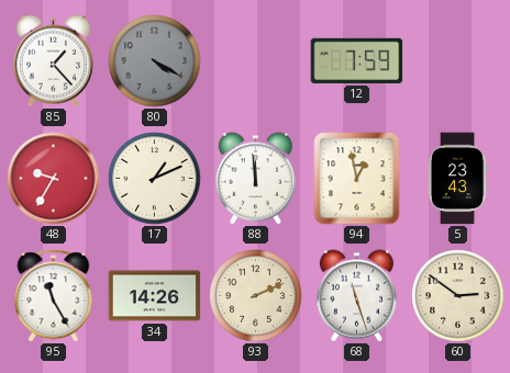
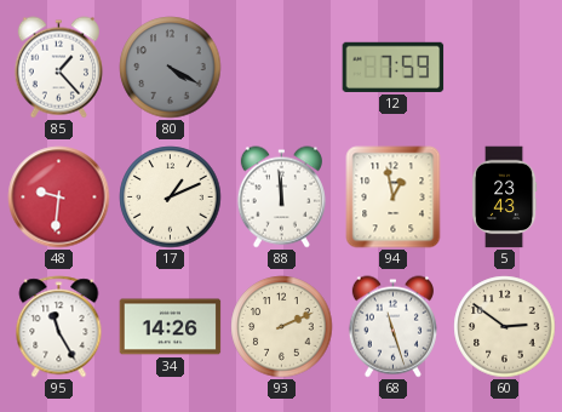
48: 9:35 -> 9:31 (59, 198)
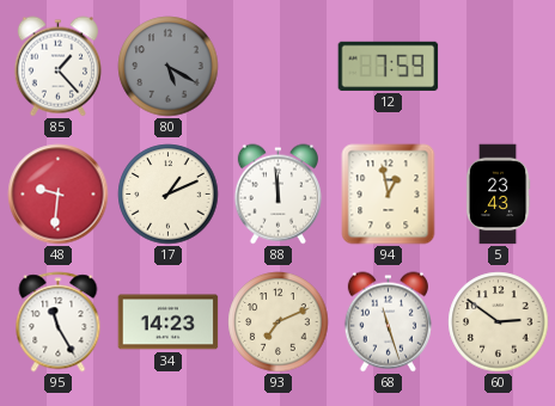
80: 4:20 -> 5:20 (169, 67)
34: 14:26 -> 14:23 (169, 322)
93: 2:11 -> 7:11 (279, 322)
